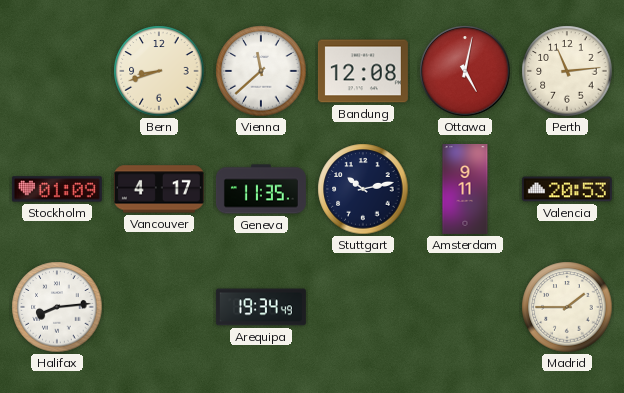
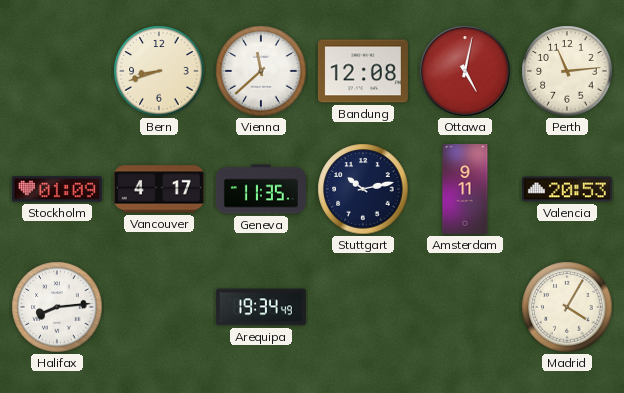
Madrid: 1:45 -> 4:05 (567, 307)
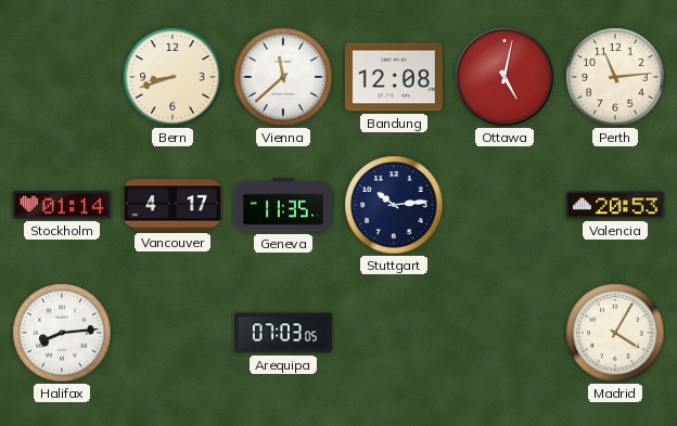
Stockholm: 01:09 -> 01:14 (62, 205)
Stuttgart: 10:13 -> 10:14 (394, 205)
Amsterdam: 9:11 -> none (465, 189)
Arequipa: 19:34 -> 07:03 (283, 333)
